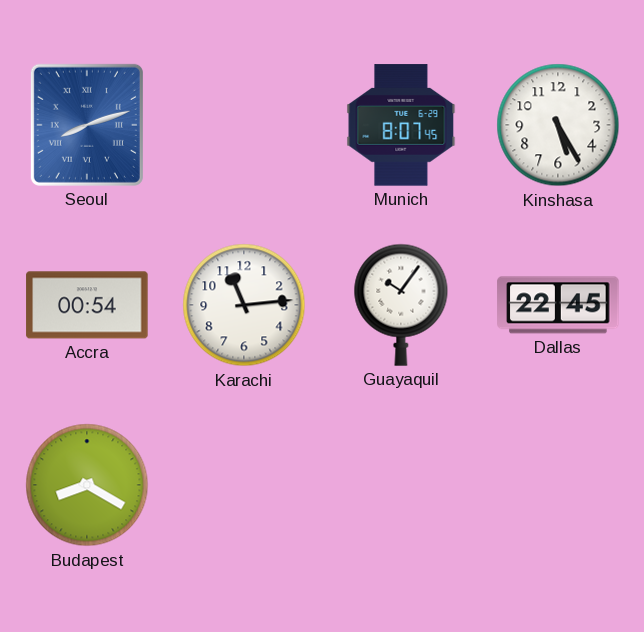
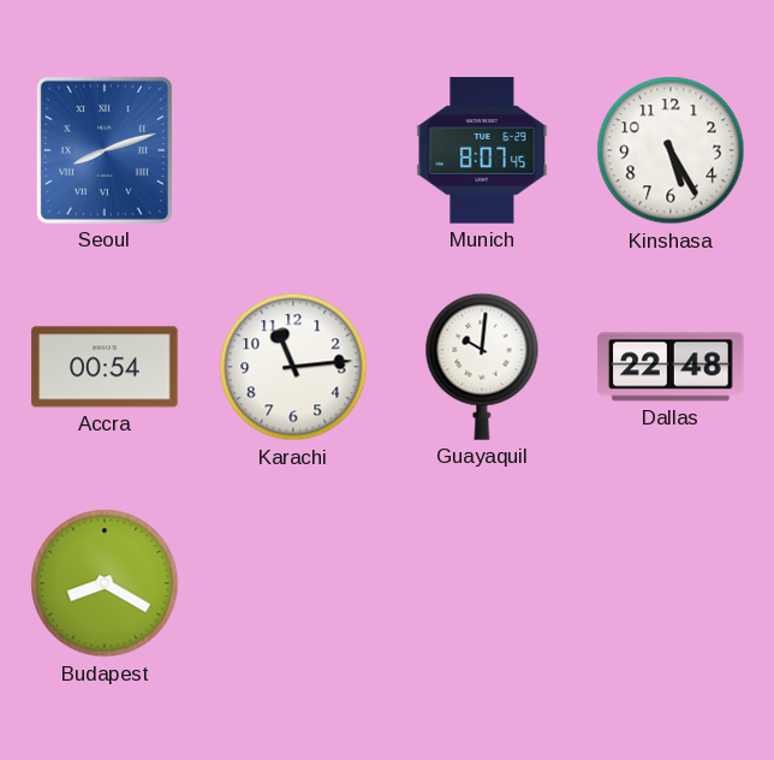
Guayaquil: 10:06 -> 10:01 (482, 367)
Dallas: 22:45 -> 22:48 (671, 367)
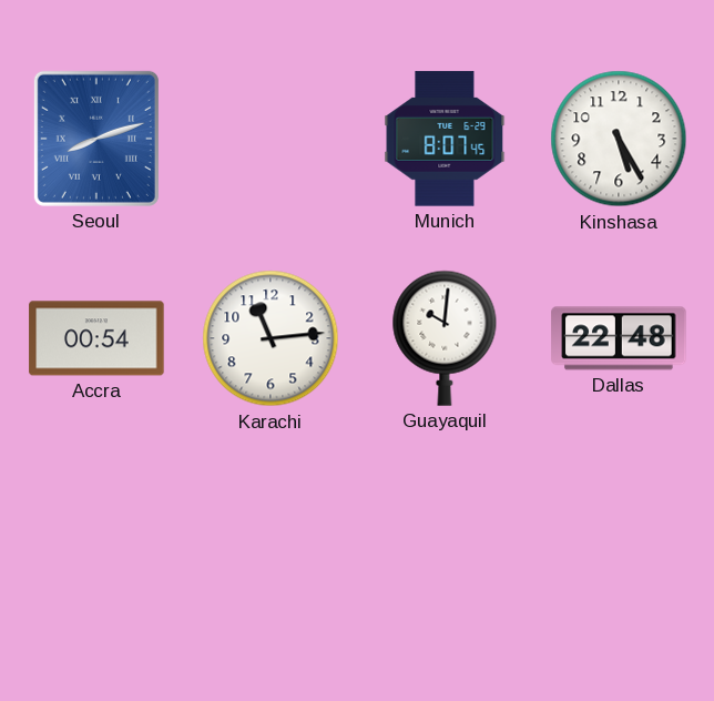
Budapest: 8:20 -> none (105, 583)
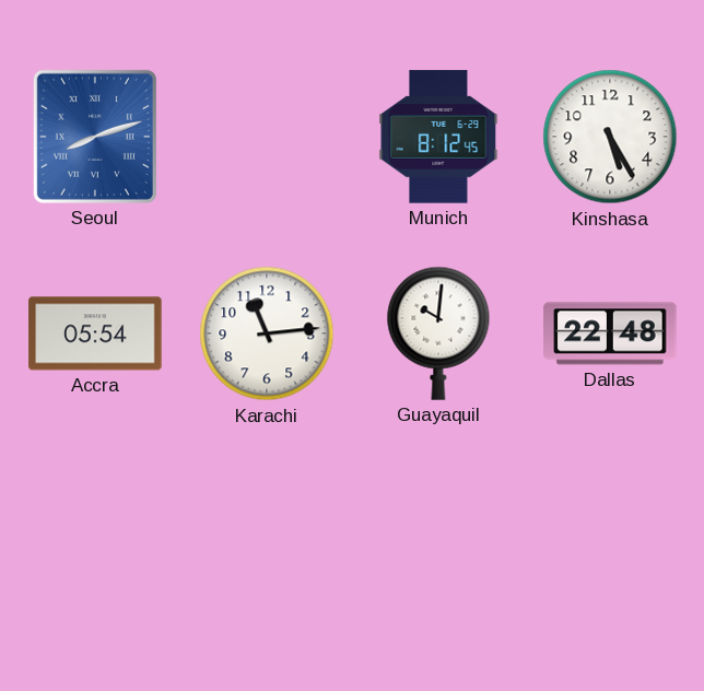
Munich: 8:07 -> 8:12 (438, 137)
Accra: 00:54 -> 05:54 (95, 333)
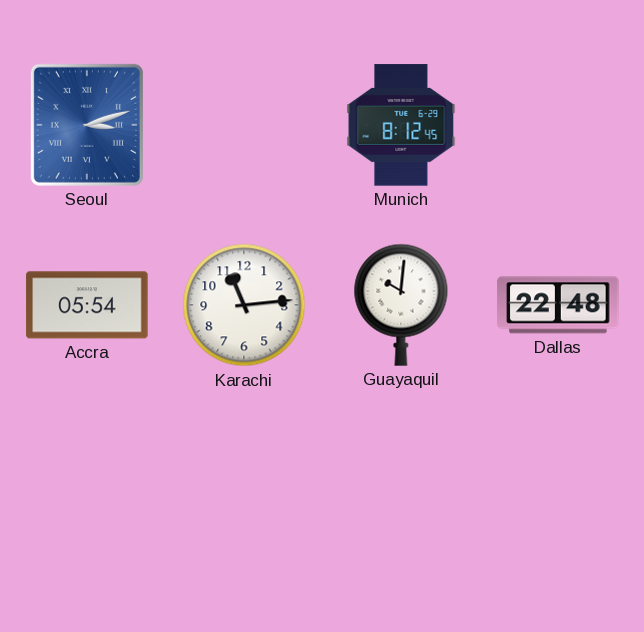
Seoul: 8:12 -> 3:12 (87, 125)
Kinshasa: 5:25 -> none (610, 137)
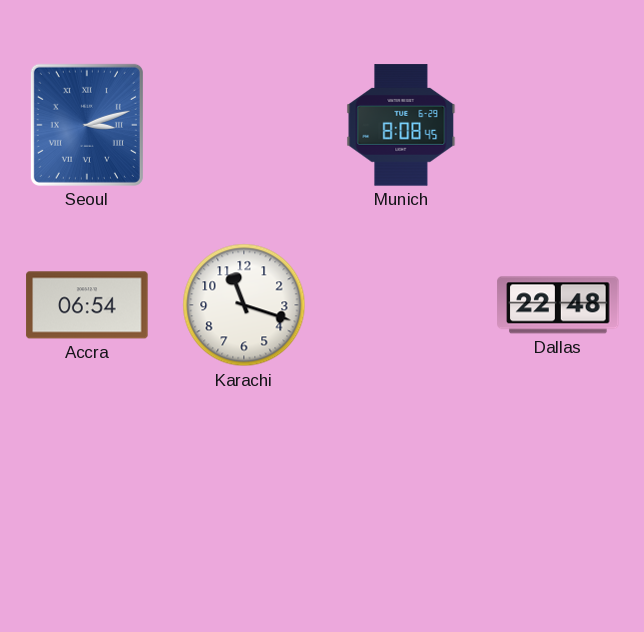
Munich: 8:12 -> 8:08 (401, 125)
Accra: 05:54 -> 06:54 (87, 305)
Karachi: 11:14 -> 11:18 (244, 305)
Guayaquil: 10:01 -> none (401, 305)
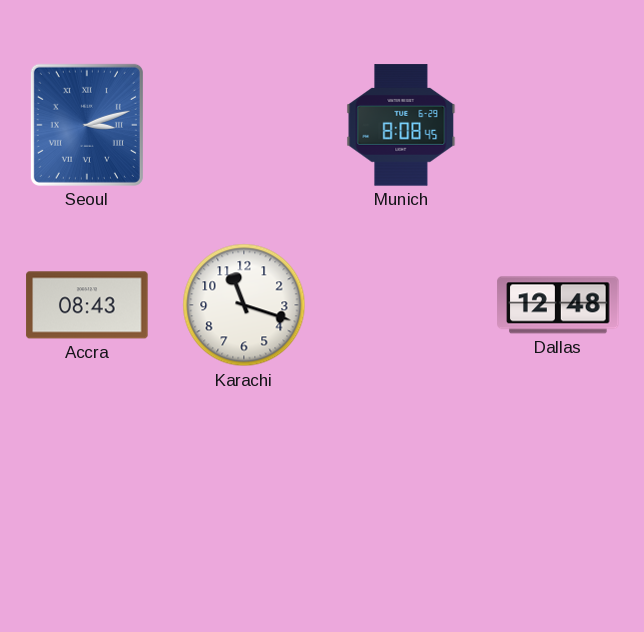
Accra: 06:54 -> 08:43 (87, 305)
Dallas: 22:48 -> 12:48 (558, 305)
